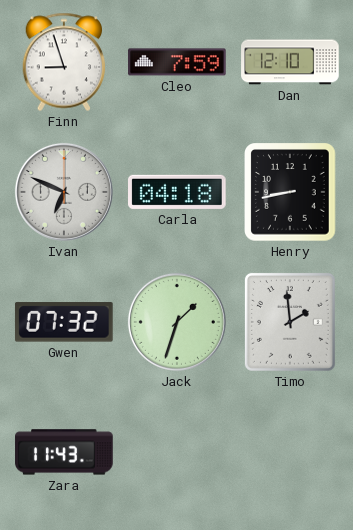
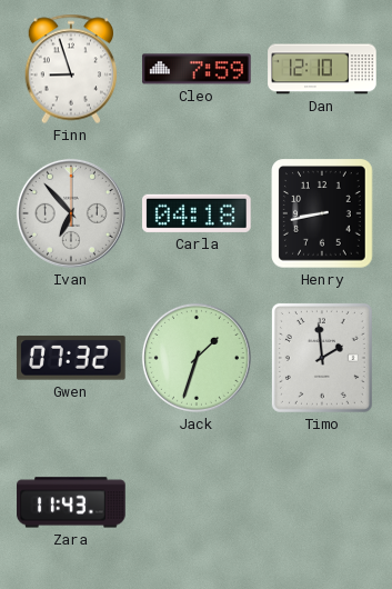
Ivan: 6:49 -> 6:53 (71, 213)
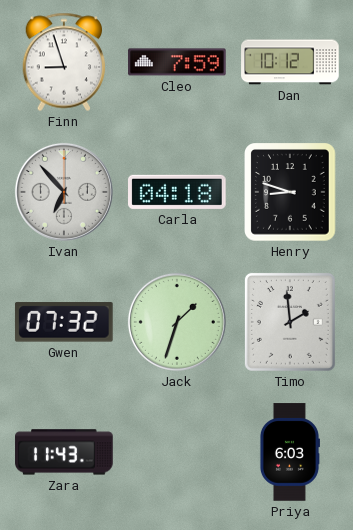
Dan: 12:10 -> 10:12 (290, 62)
Henry: 8:43 -> 8:48 (291, 192)
Priya: none -> 6:03 (289, 452)
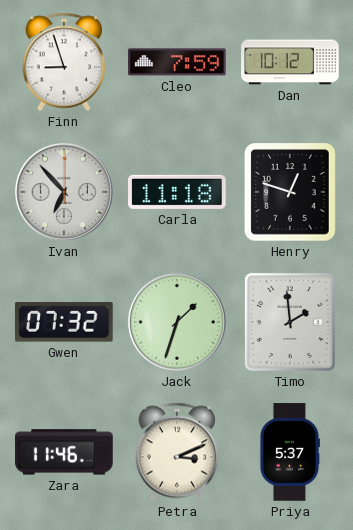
Carla: 04:18 -> 11:18 (177, 192)
Henry: 8:48 -> 12:48 (291, 192)
Zara: 11:43 -> 11:46 (64, 452)
Petra: none -> 3:11 (177, 452)
Priya: 6:03 -> 5:37 (289, 452)
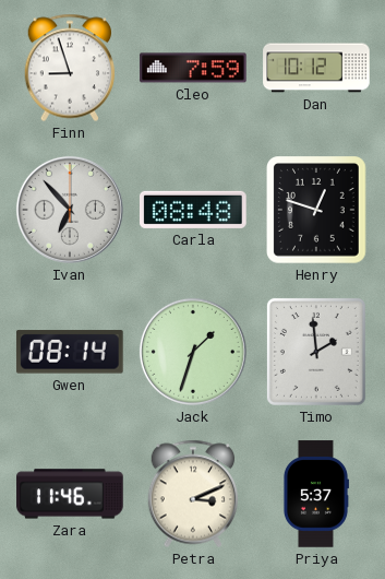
Carla: 11:18 -> 08:48 (193, 210)
Gwen: 07:32 -> 08:14 (70, 352)
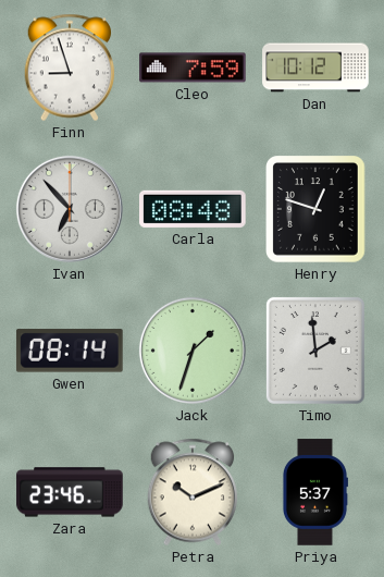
Zara: 11:46 -> 23:46 (70, 492)
Petra: 3:11 -> 10:11 (193, 492)
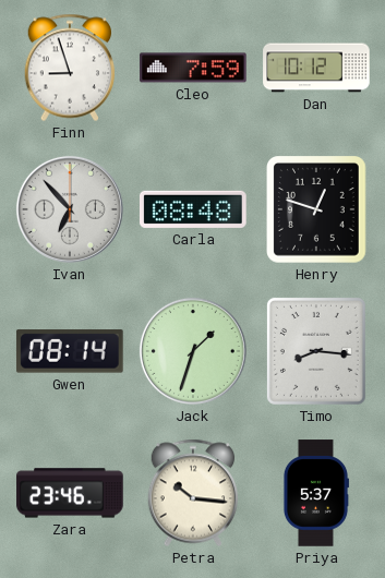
Timo: 1:59 -> 8:16 (316, 351)
Petra: 10:11 -> 10:16 (193, 493)
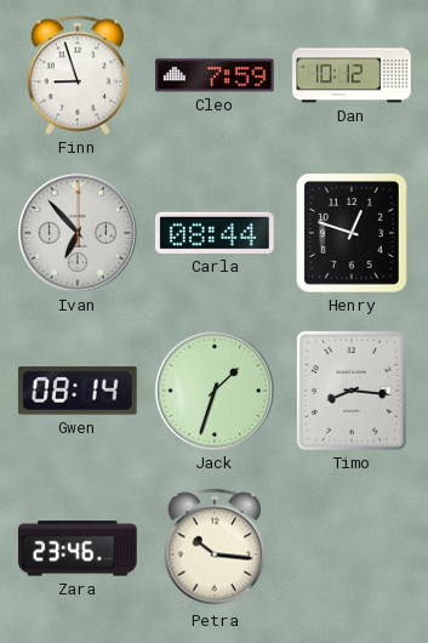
Carla: 08:48 -> 08:44 (215, 233)
Priya: 5:37 -> none (315, 493)
